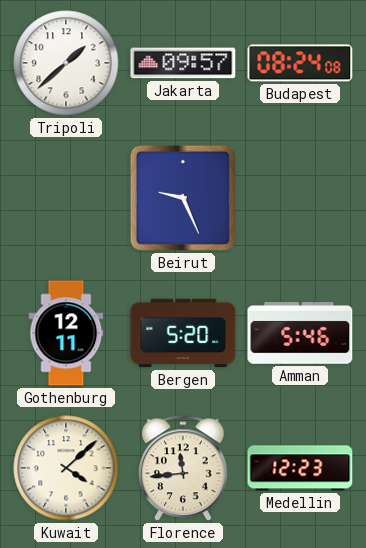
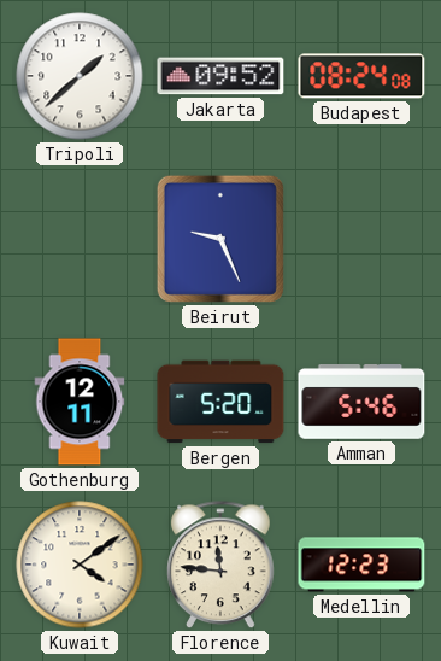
Jakarta: 09:57 -> 09:52 (220, 76)
Kuwait: 4:08 -> 4:09 (80, 565)
Florence: 11:44 -> 11:46 (220, 566)
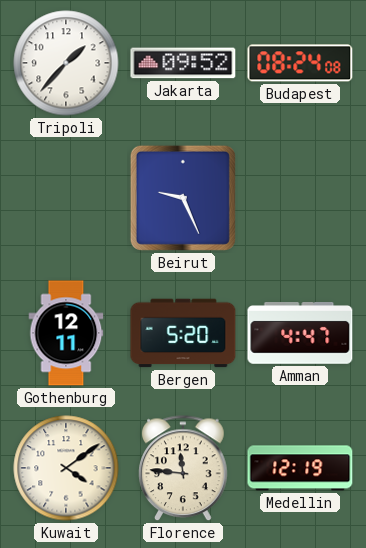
Tripoli: 1:38 -> 1:37 (66, 63)
Amman: 5:46 -> 4:47 (300, 333)
Medellin: 12:23 -> 12:19 (300, 468)
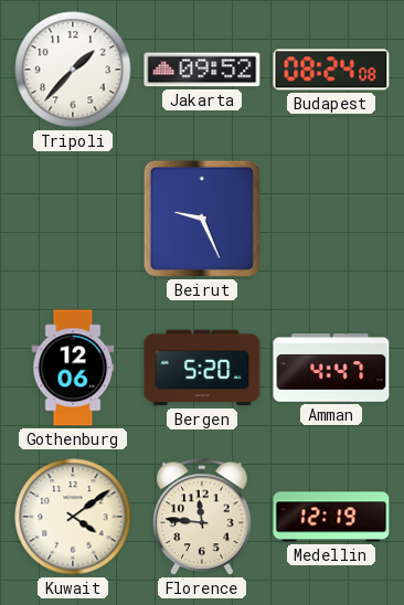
Gothenburg: 12:11 -> 12:06 (73, 368)
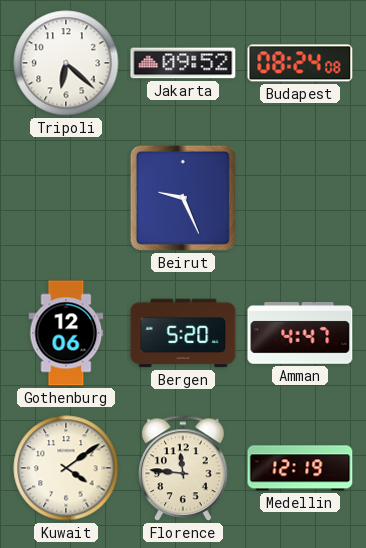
Tripoli: 1:37 -> 6:22 (66, 63)
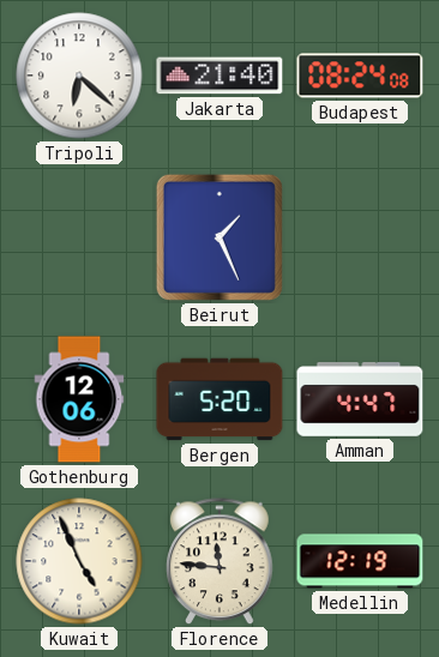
Jakarta: 09:52 -> 21:40 (220, 76)
Beirut: 9:26 -> 1:26 (220, 237)
Kuwait: 4:09 -> 4:56 (79, 561)
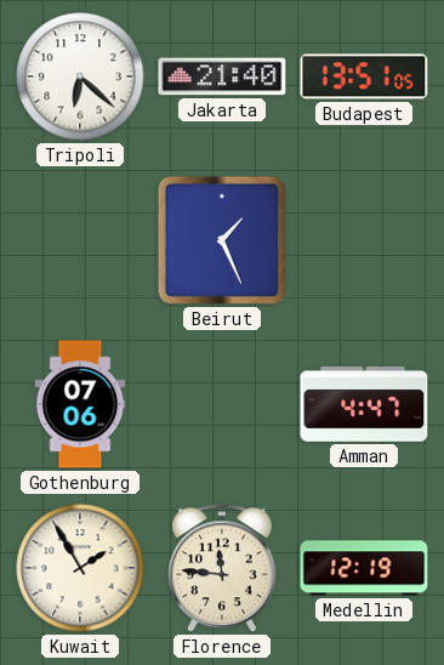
Budapest: 08:24 -> 13:51 (364, 76)
Gothenburg: 12:06 -> 07:06 (80, 404)
Bergen: 5:20 -> none (220, 399)
Kuwait: 4:56 -> 1:55 (80, 568)
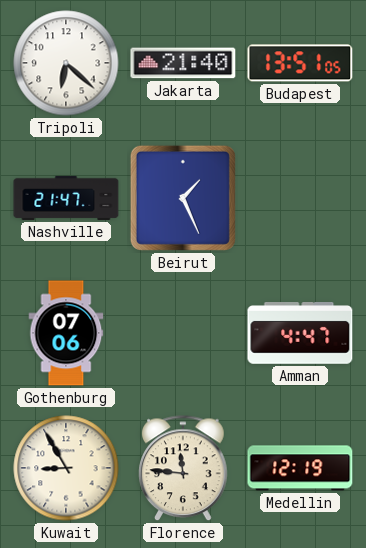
Nashville: none -> 21:47 (66, 198)
Kuwait: 1:55 -> 8:55 (66, 468)
